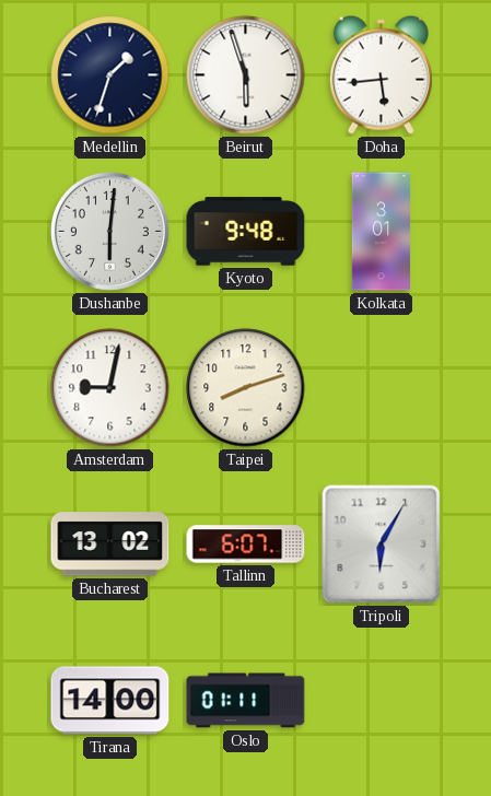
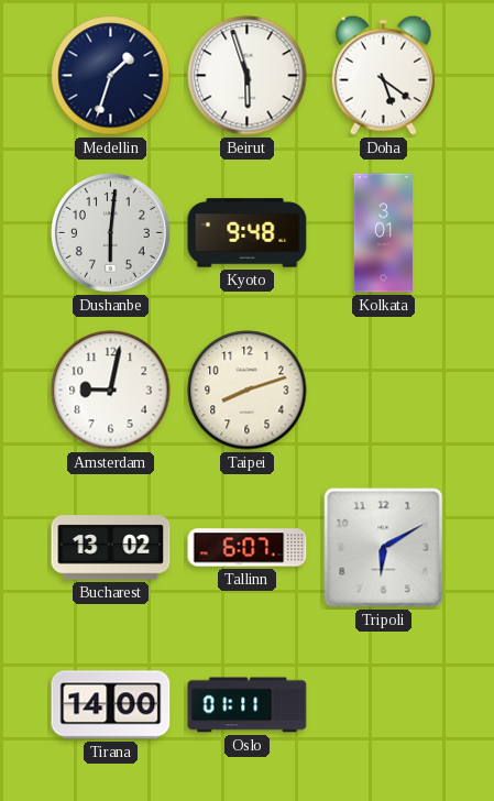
Doha: 5:44 -> 5:21 (383, 75)
Tripoli: 6:05 -> 6:10 (384, 548)
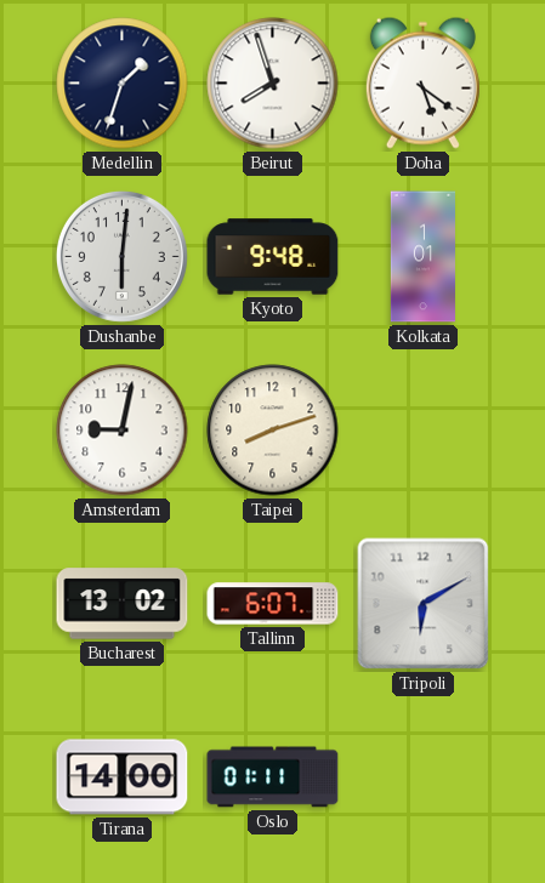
Beirut: 5:57 -> 7:57 (273, 84)
Kolkata: 3:01 -> 1:01 (422, 257)
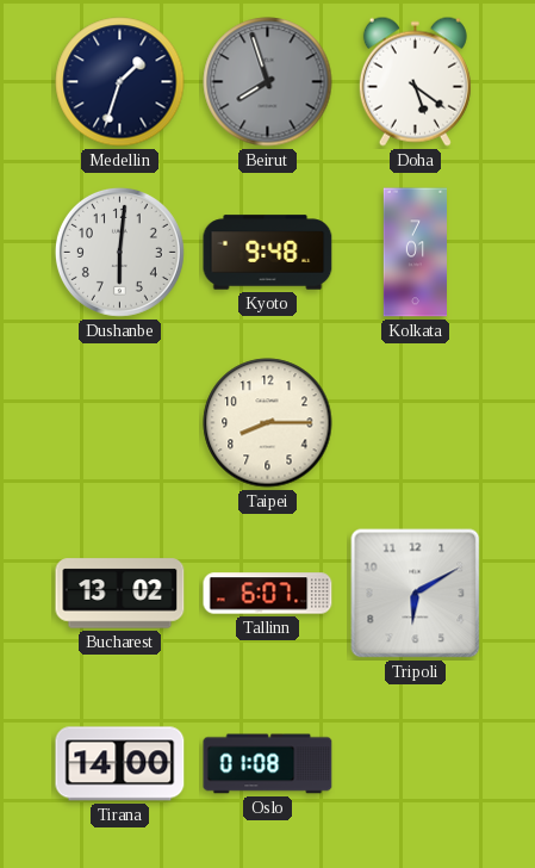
Beirut dial: white -> grey (268, 82)
Kolkata: 1:01 -> 7:01 (415, 253)
Amsterdam: 9:02 -> none (123, 431)
Taipei: 8:12 -> 8:15 (268, 423)
Oslo: 01:11 -> 01:08 (268, 764)
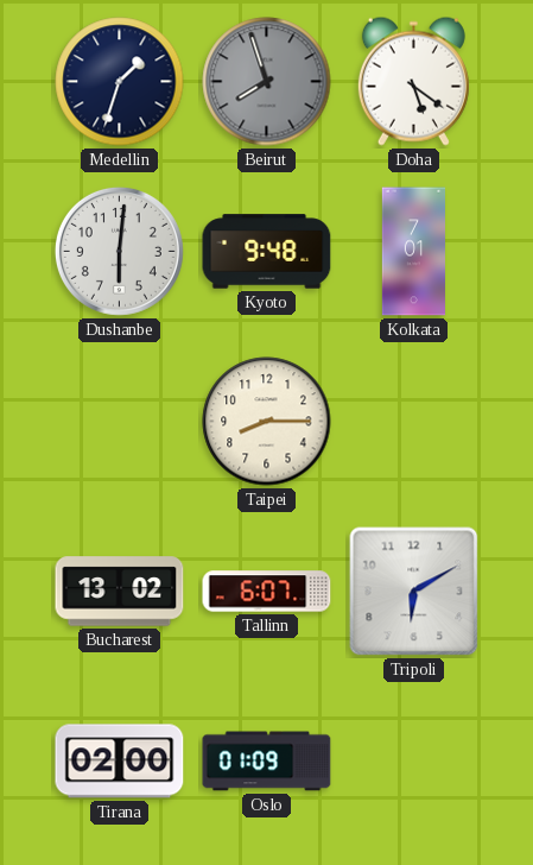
Tirana: 14:00 -> 02:00 (120, 762)
Oslo: 01:08 -> 01:09 (267, 762)
